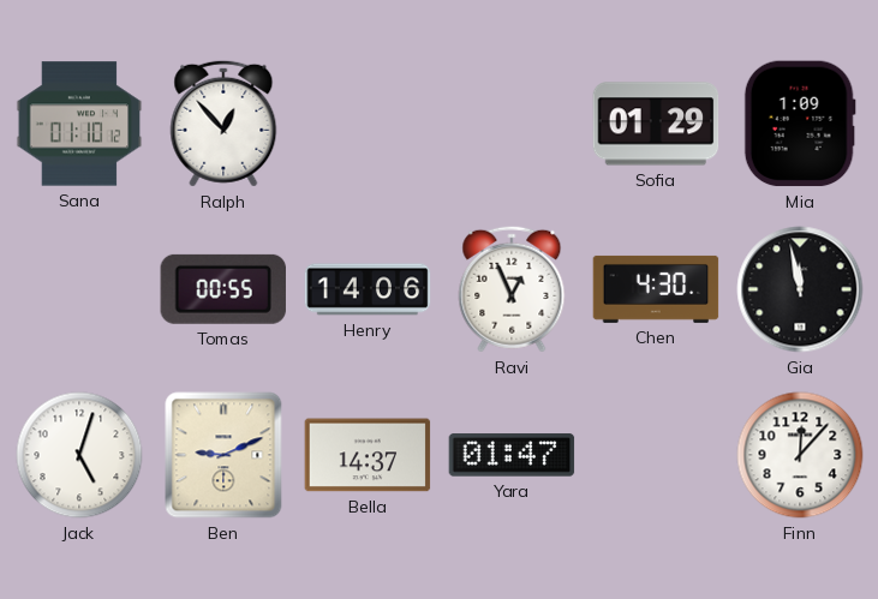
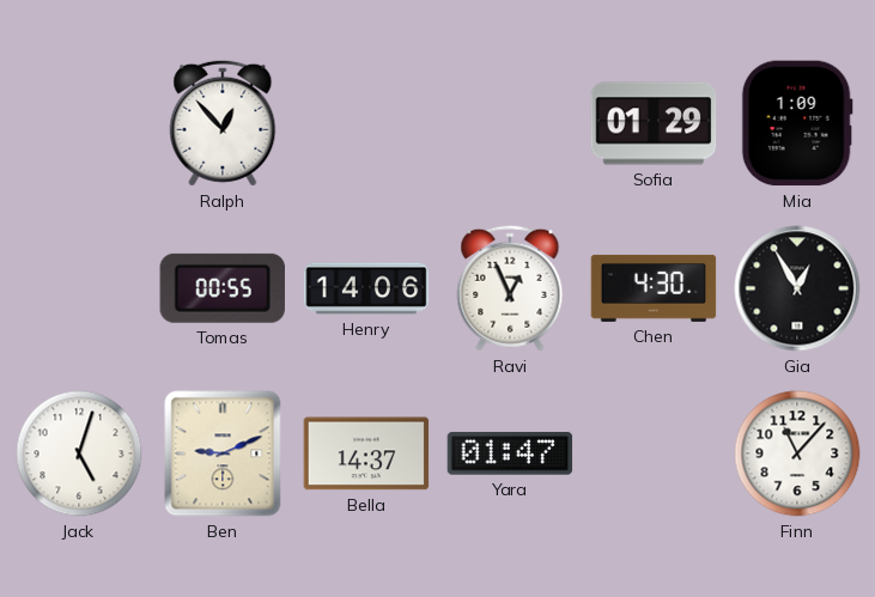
Sana: 01:10 -> none (79, 124)
Gia: 11:58 -> 12:55 (797, 288)
Finn: 12:07 -> 11:07 (797, 453)
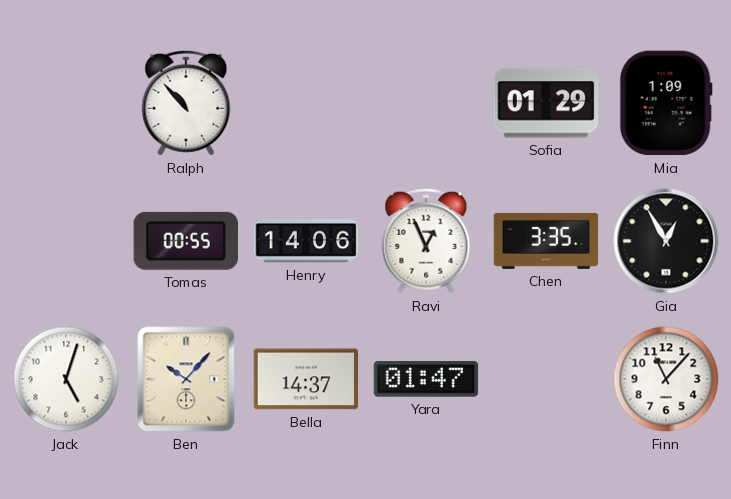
Ralph: 12:53 -> 10:53 (186, 103)
Chen: 4:30 -> 3:35 (546, 241)
Ben: 9:11 -> 10:07 (186, 379)
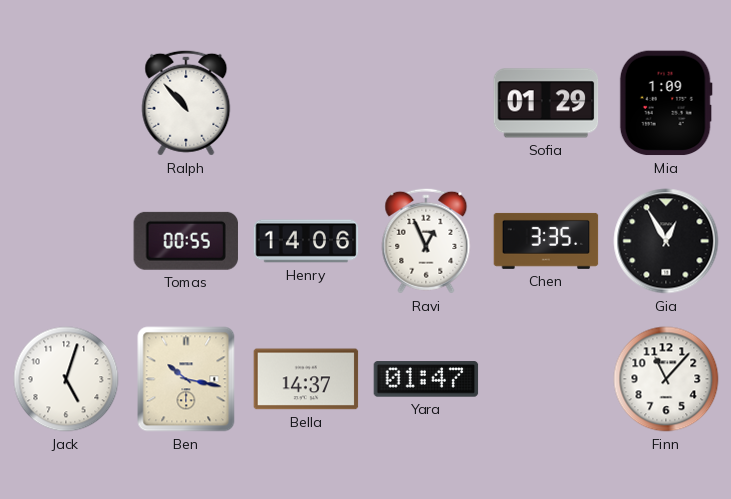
Ben: 10:07 -> 10:17 (186, 379)
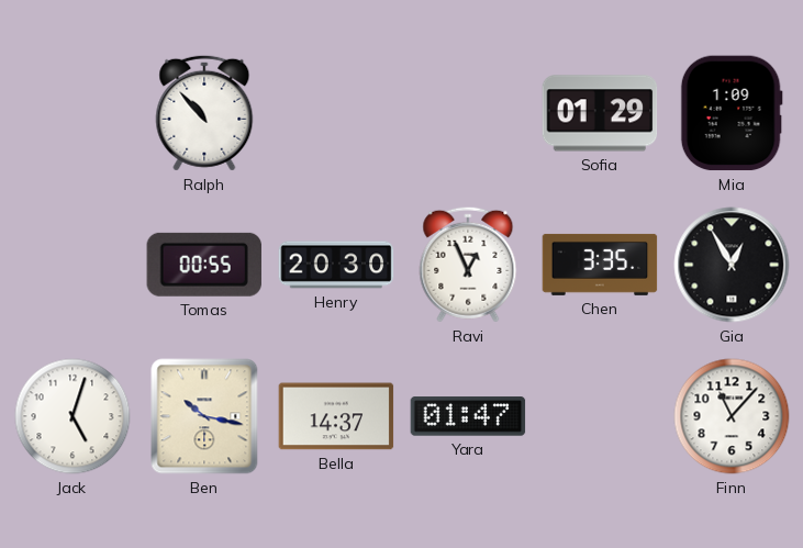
Henry: 14:06 -> 20:30 (336, 265)
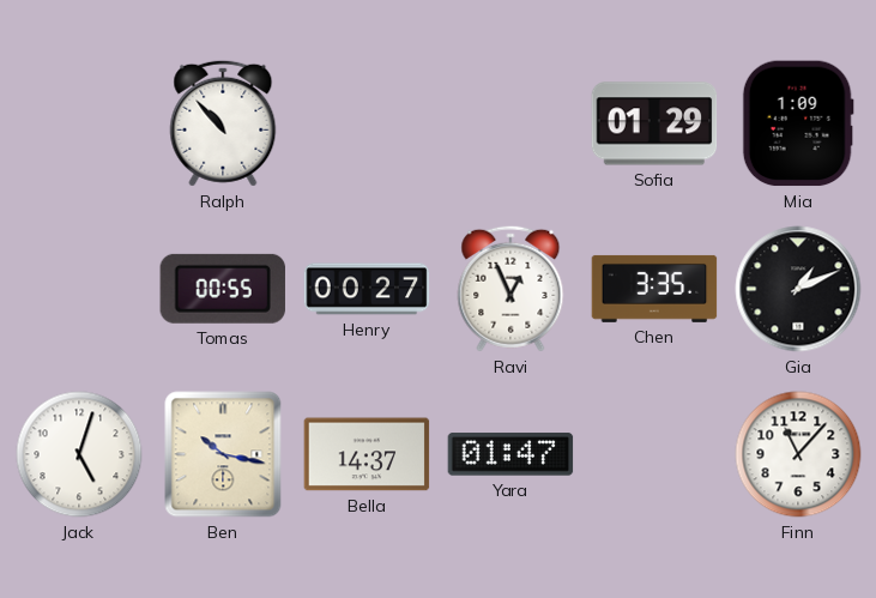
Henry: 20:30 -> 00:27 (367, 289)
Gia: 12:55 -> 1:11 (798, 289)
